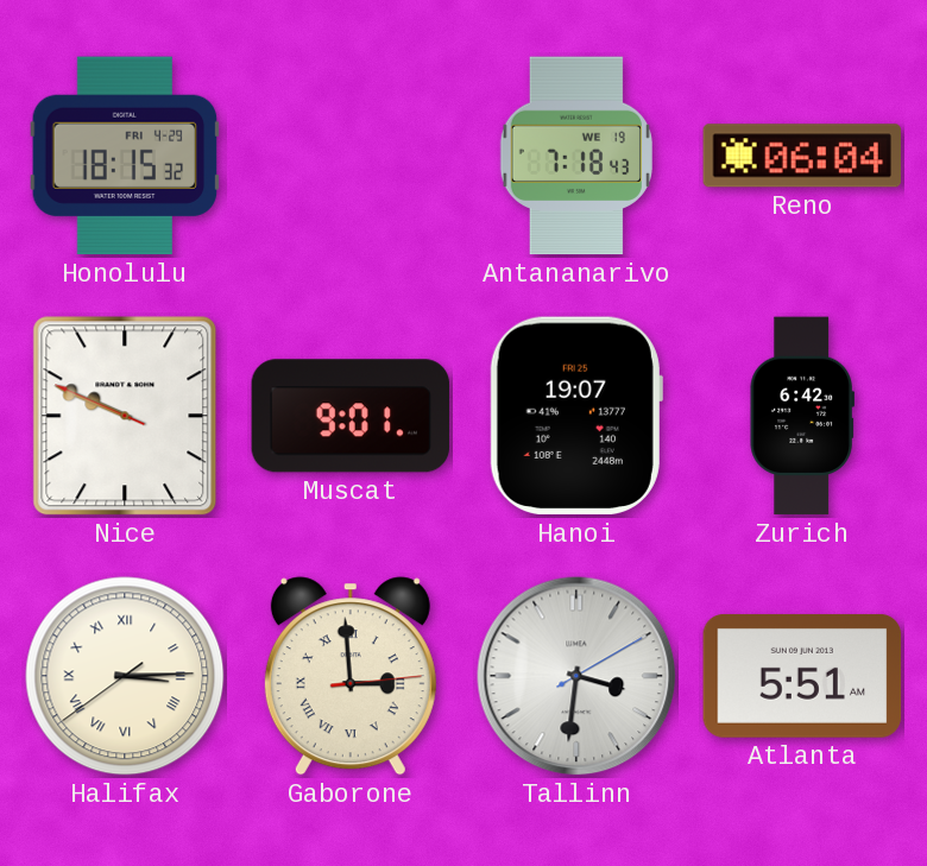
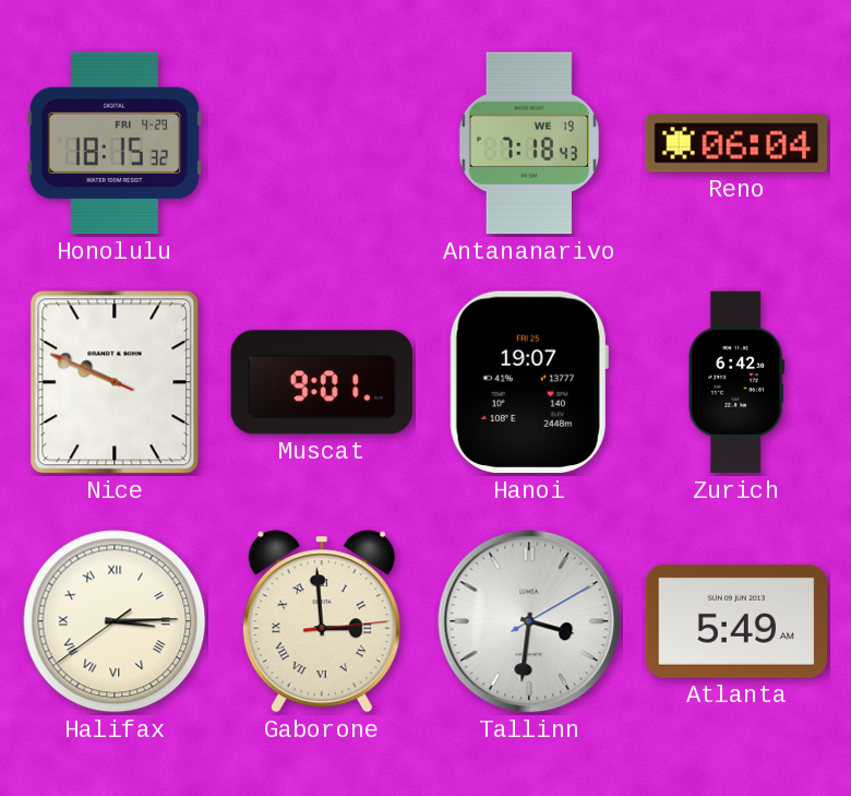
Atlanta: 5:51 -> 5:49 (736, 621)
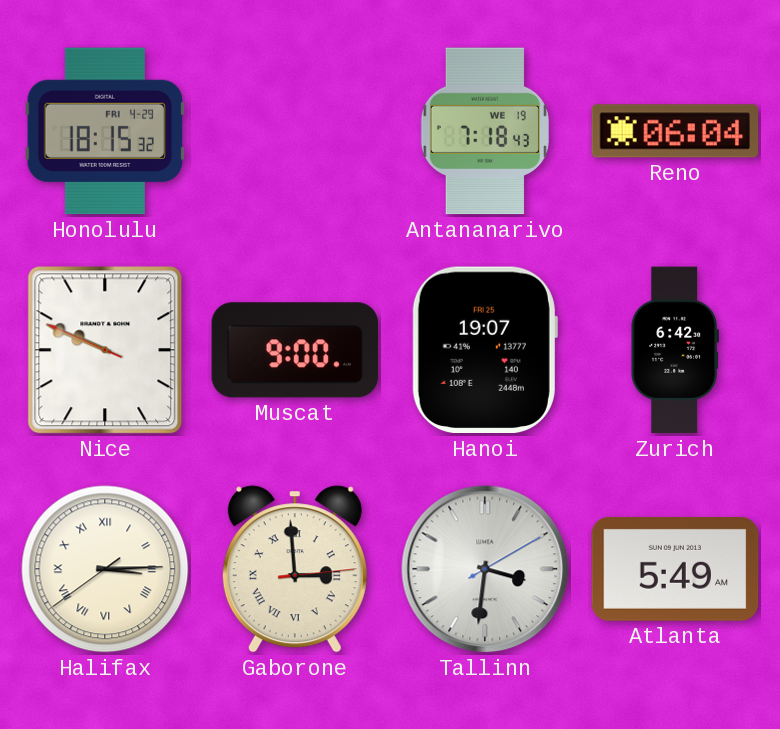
Muscat: 9:01 -> 9:00 (295, 350)
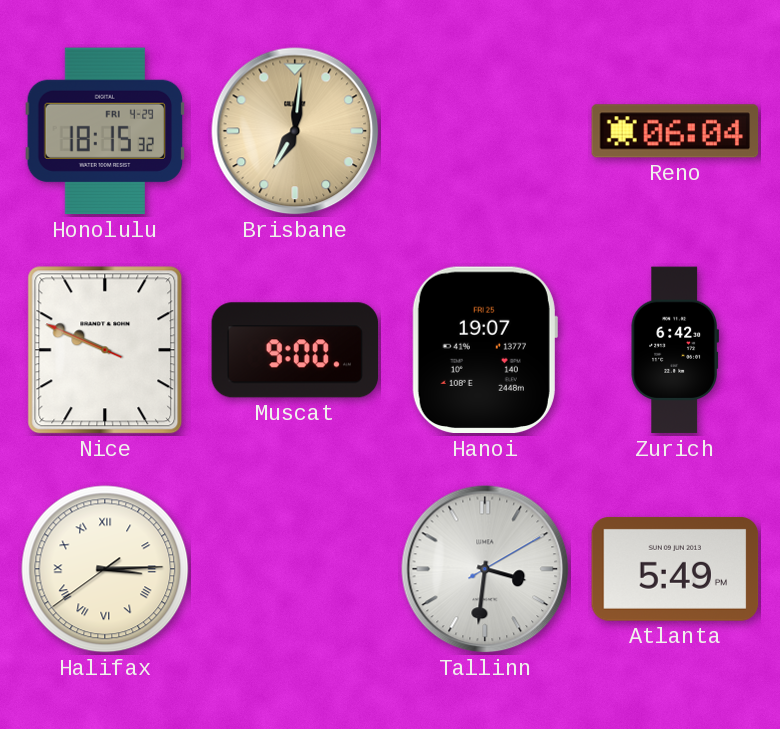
Brisbane: none -> 7:01 (295, 131)
Antananarivo: 7:18 -> none (485, 131)
Gaborone: 2:59 -> none (295, 569)
Atlanta: 5:49 AM -> 5:49 PM (675, 569)
